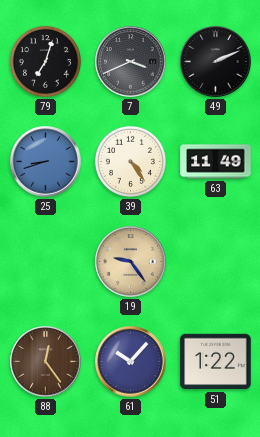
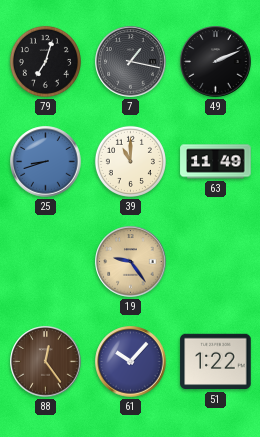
7: 3:41 -> 1:17 (131, 62)
39: 4:24 -> 11:00 (130, 161)
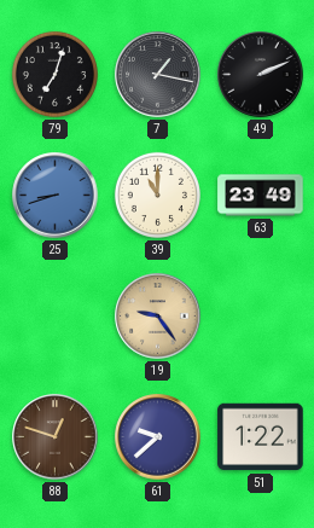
63: 11:49 -> 23:49 (261, 196)
88: 12:24 -> 12:48 (56, 437)
61: 10:07 -> 9:38 (158, 437)
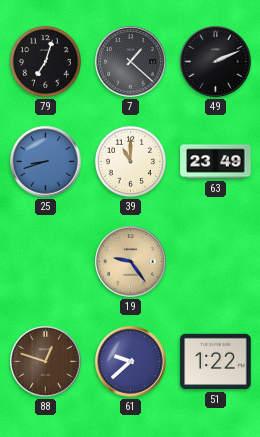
7: 1:17 -> 1:22 (131, 62)
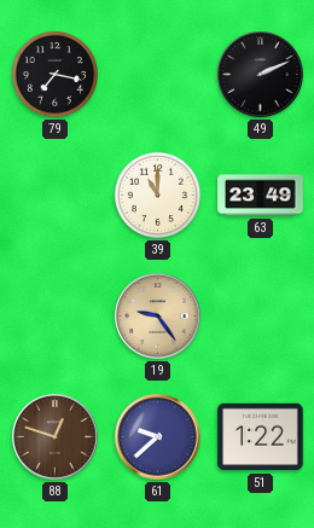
79: 7:03 -> 7:17 (54, 74)
7: 1:22 -> none (131, 62)
25: 8:42 -> none (46, 162)
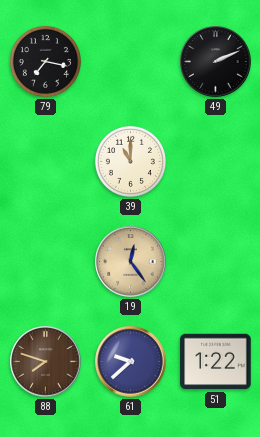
63: 23:49 -> none (261, 196)
19: 9:24 -> 12:24 (131, 262)
88: 12:48 -> 7:48 (46, 362)
